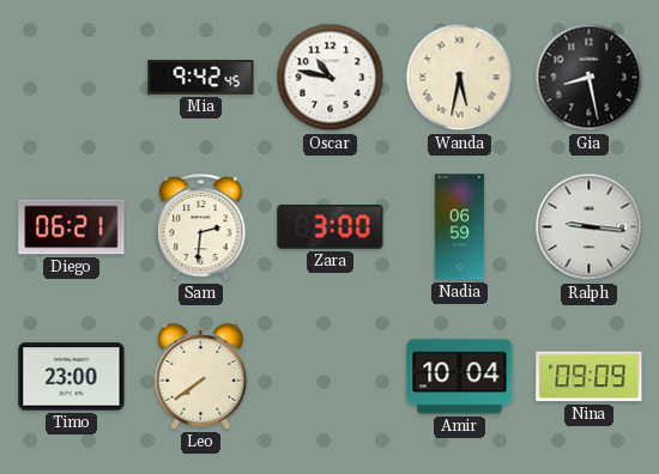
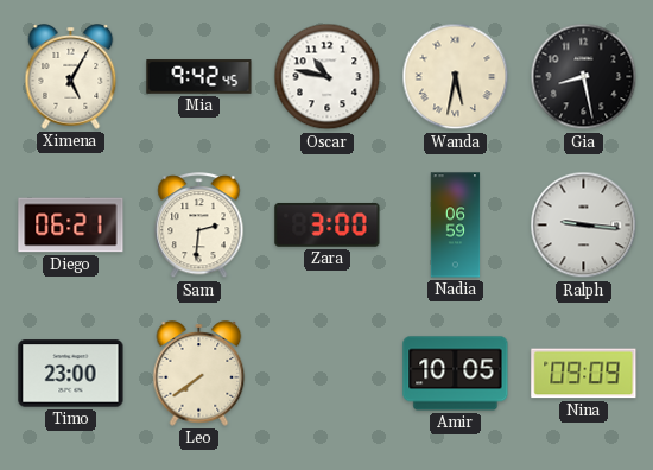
Ximena: none -> 5:05 (71, 77)
Amir: 10:04 -> 10:05 (456, 374)
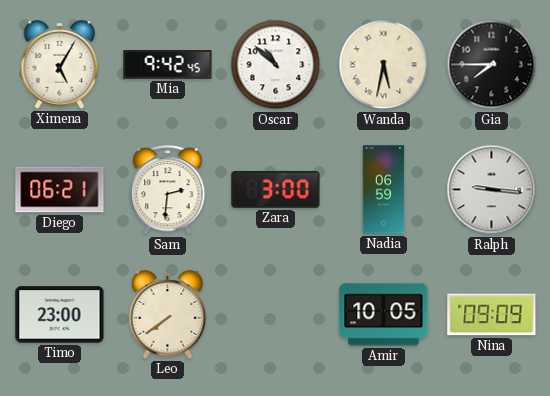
Oscar: 10:47 -> 10:52 (276, 65)
Gia: 8:28 -> 7:45 (492, 65)
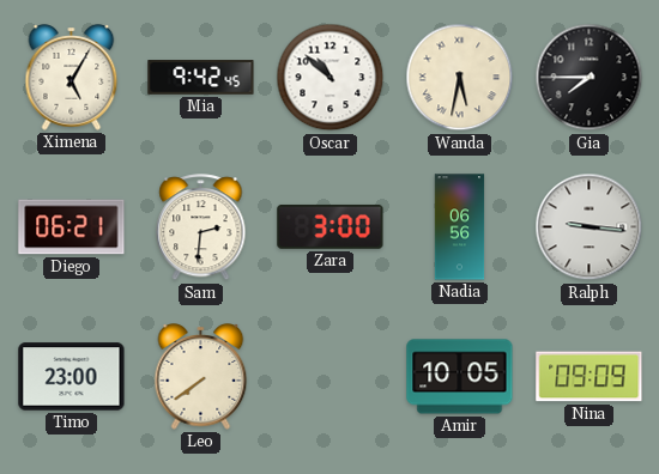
Nadia: 06:59 -> 06:56 (460, 227)
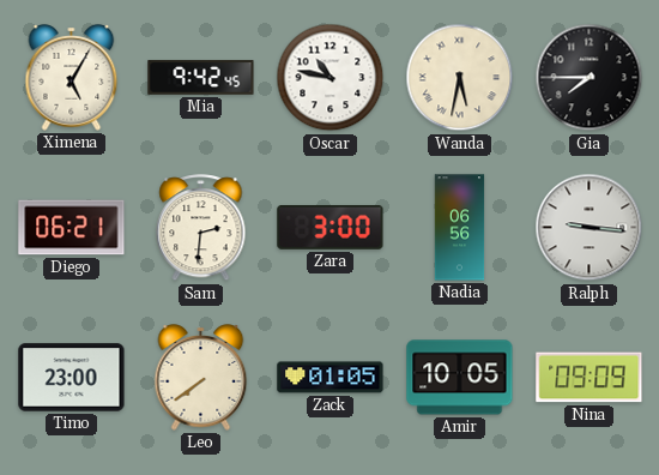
Oscar: 10:52 -> 10:47 (331, 78)
Zack: none -> 01:05 (331, 378)
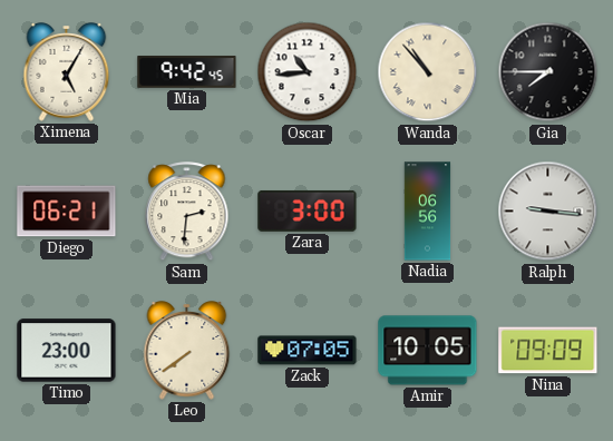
Oscar: 10:47 -> 10:44 (308, 72)
Wanda: 5:32 -> 10:53 (428, 72)
Zack: 01:05 -> 07:05 (308, 351)
